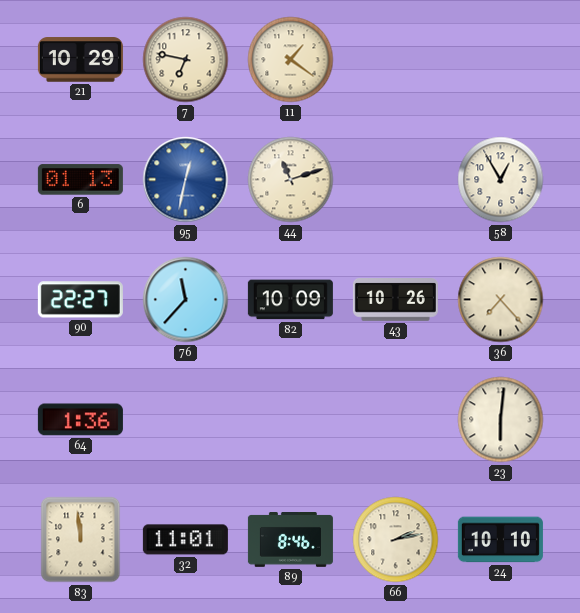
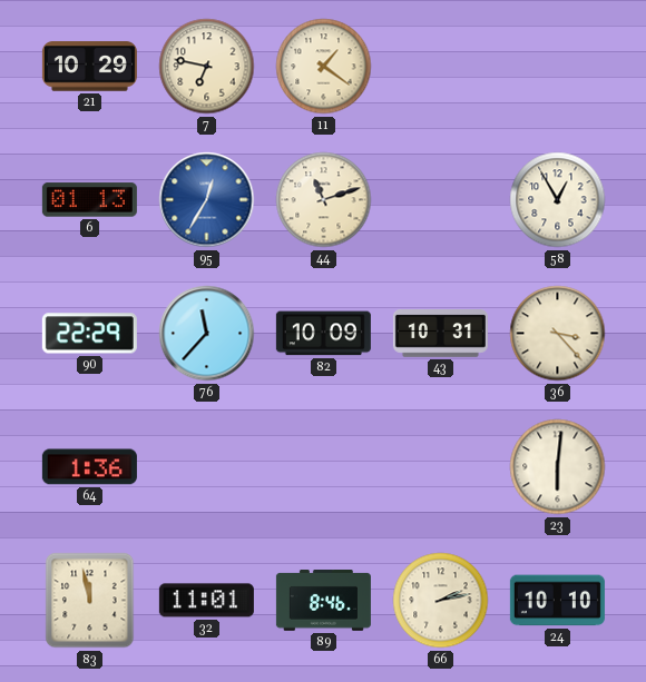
95: 12:32 -> 12:35 (207, 200)
90: 22:27 -> 22:29 (89, 334)
43: 10:26 -> 10:31 (440, 334)
36: 7:23 -> 3:23 (558, 334)
83: 11:59 -> 11:58 (90, 601)
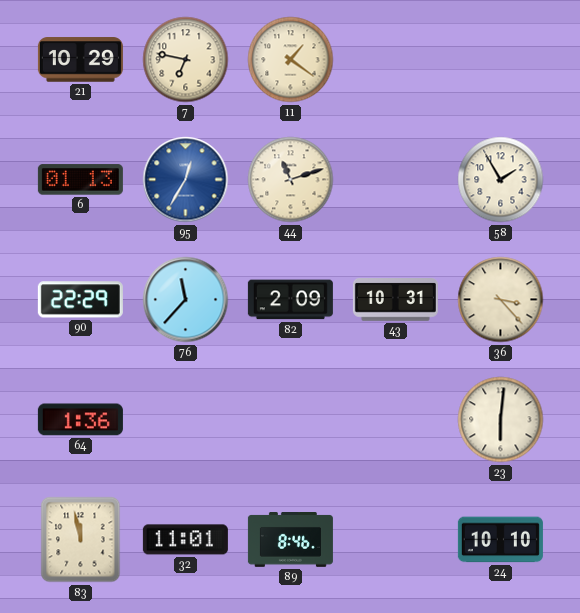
58: 12:55 -> 1:55 (501, 180)
82: 10:09 -> 2:09 (290, 300)
66: 2:13 -> none (441, 601)
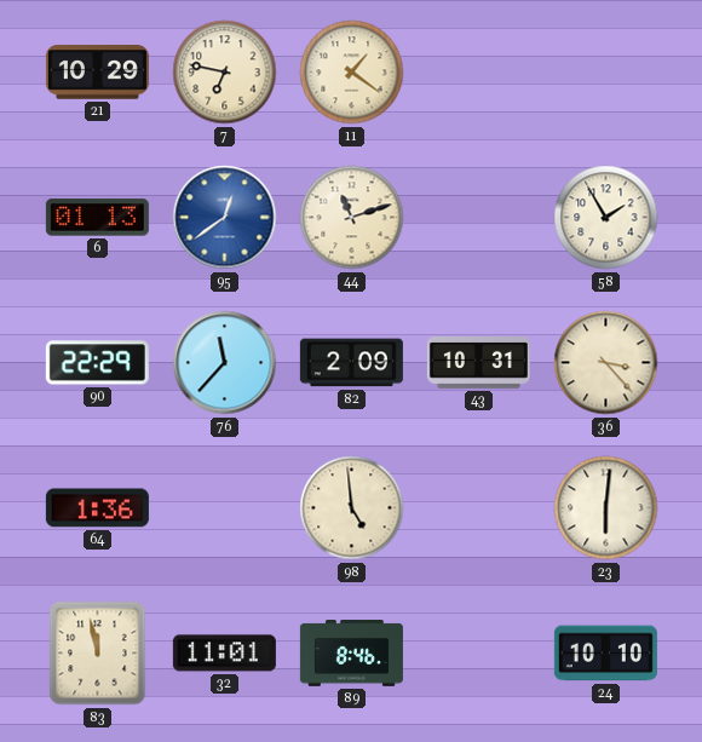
95: 12:35 -> 12:39 (225, 218)
98: none -> 4:59 (352, 508)
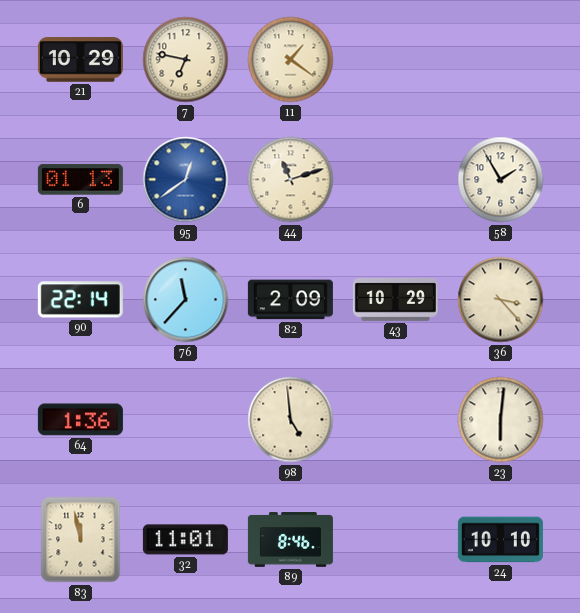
90: 22:29 -> 22:14 (80, 300)
43: 10:31 -> 10:29 (395, 300)
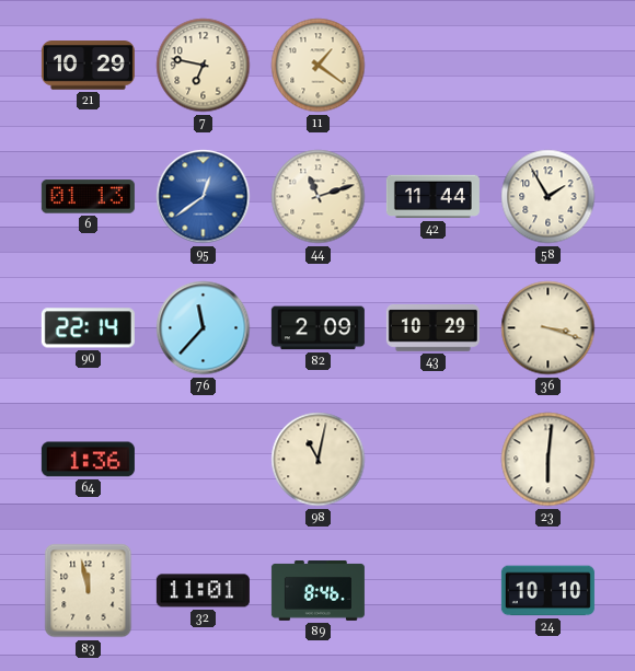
42: none -> 11:44 (432, 197)
36: 3:23 -> 3:18 (549, 328)
98: 4:59 -> 11:02 (319, 460)
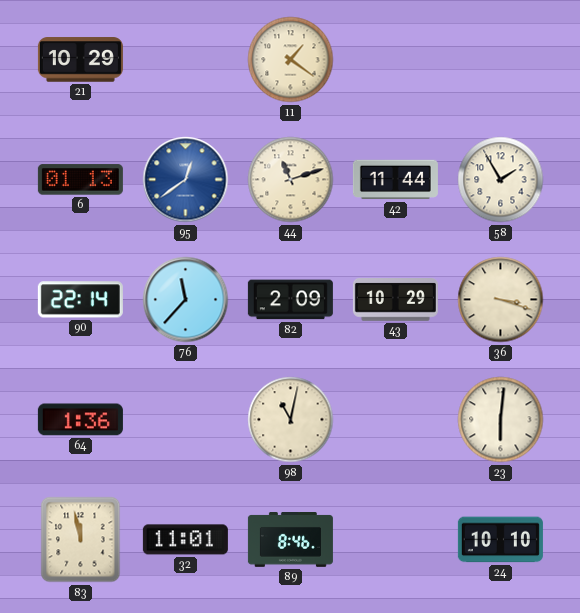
7: 6:47 -> none (204, 66)
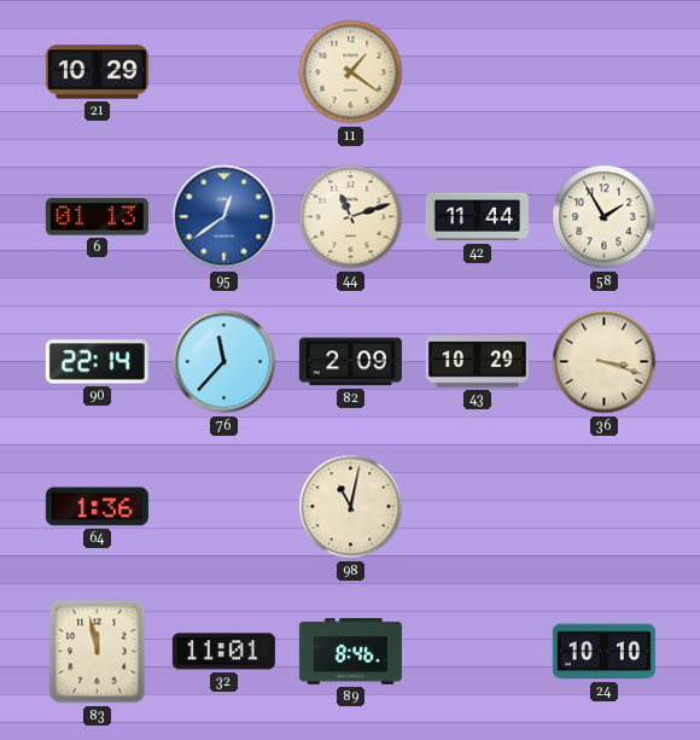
23: 6:01 -> none (501, 420)
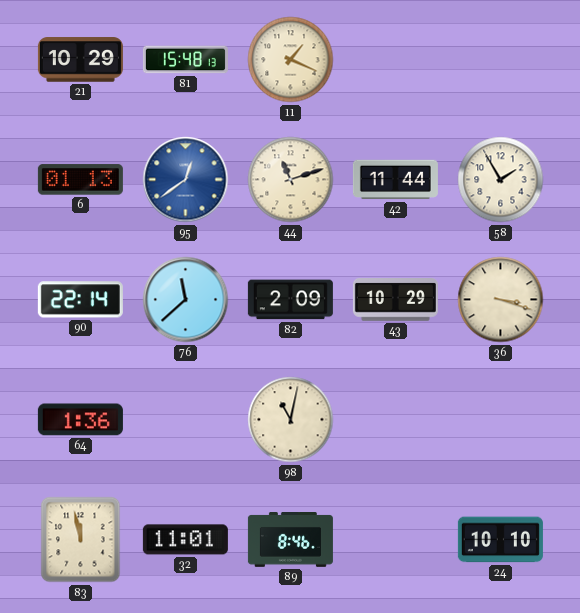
81: none -> 15:48 (185, 60)
11: 1:21 -> 1:19 (291, 60)
76: 11:37 -> 11:38 (186, 300)
